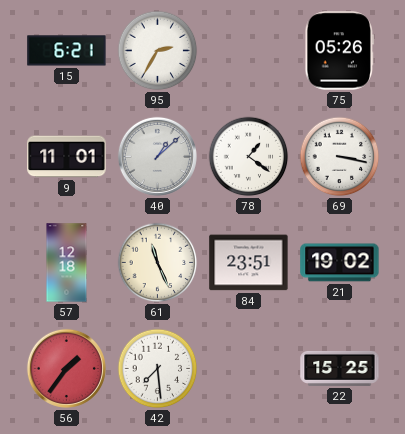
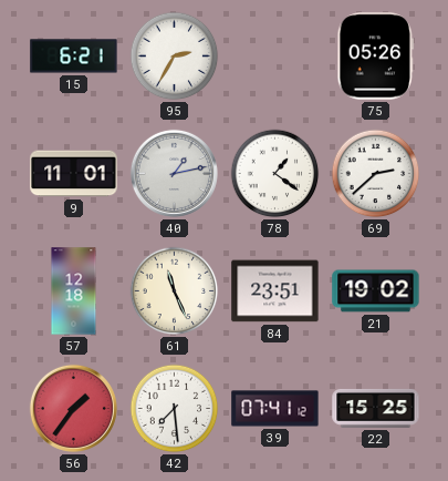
40: 1:08 -> 1:13 (174, 173)
69: 3:17 -> 2:38 (376, 174)
39: none -> 07:41 (275, 409)
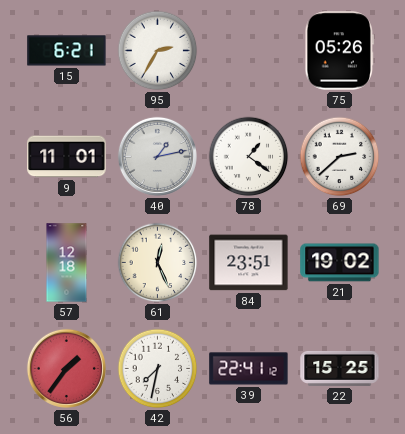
61: 11:26 -> 12:26 (158, 263)
42: 7:29 -> 7:32 (158, 369)
39: 07:41 -> 22:41 (249, 369)
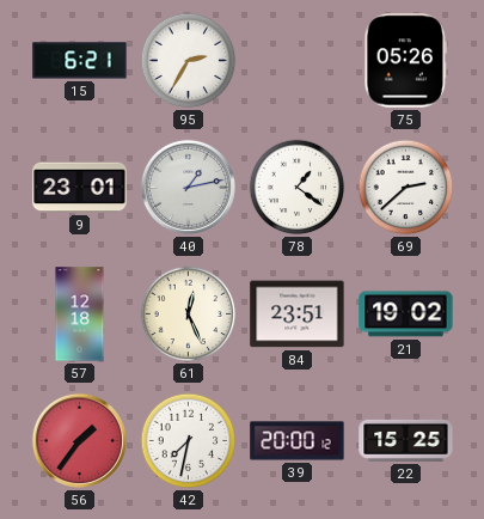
9: 11:01 -> 23:01 (80, 188)
39: 22:41 -> 20:00 (298, 441)
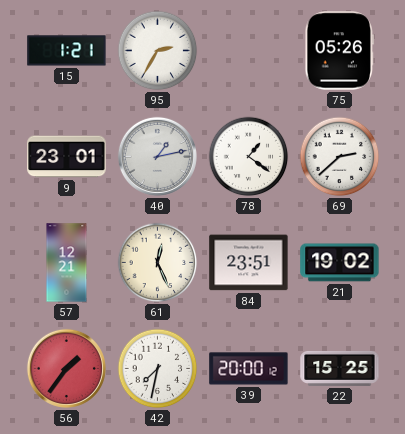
15: 6:21 -> 1:21 (67, 51)
57: 12:18 -> 12:21 (67, 263)
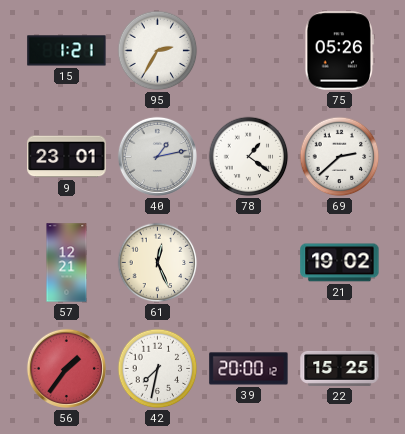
84: 23:51 -> none (249, 263)
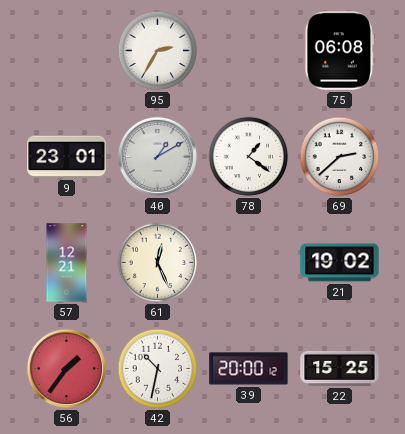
15: 1:21 -> none (67, 51)
75: 05:26 -> 06:08 (340, 51)
40: 1:13 -> 1:10 (157, 156)
42: 7:32 -> 10:32 (158, 369)
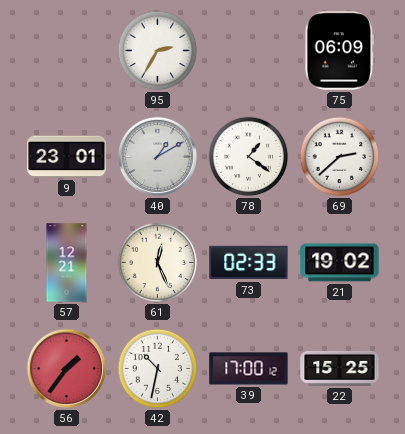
75: 06:08 -> 06:09 (340, 51)
73: none -> 02:33 (249, 263)
39: 20:00 -> 17:00 (249, 369)
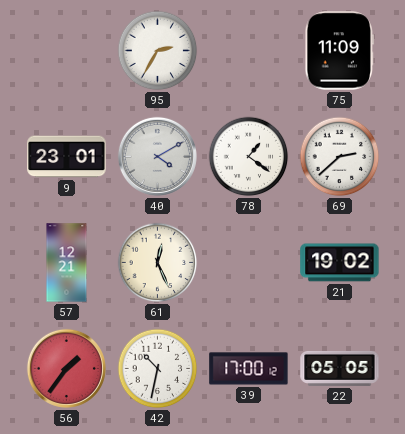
75: 06:09 -> 11:09 (340, 51)
40: 1:10 -> 4:10 (157, 156)
73: 02:33 -> none (249, 263)
22: 15:25 -> 05:05 (340, 368)
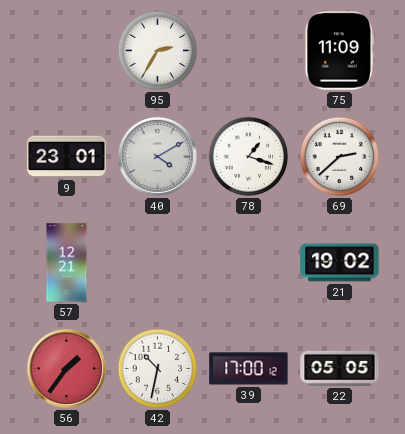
78: 1:21 -> 1:18 (249, 157)
61: 12:26 -> none (158, 263)
